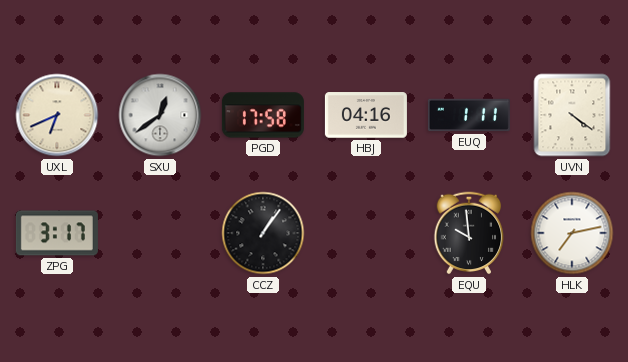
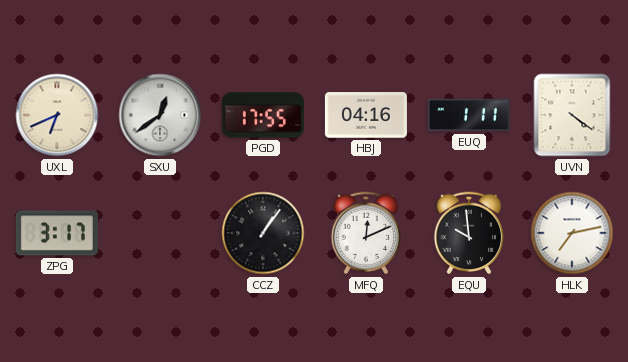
PGD: 17:58 -> 17:55 (263, 115)
MFQ: none -> 12:11 (366, 233)
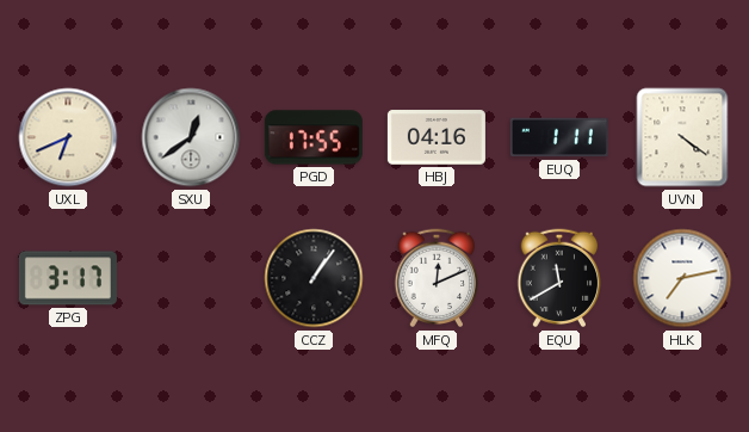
EQU: 9:59 -> 11:40 (559, 278)
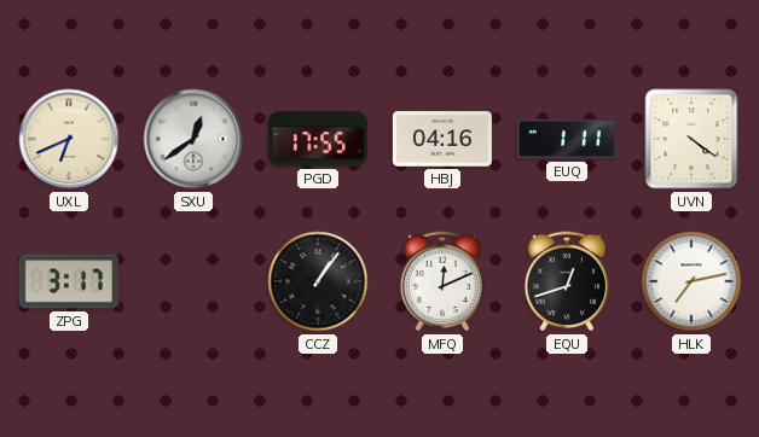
EQU: 11:40 -> 12:42 (567, 281)
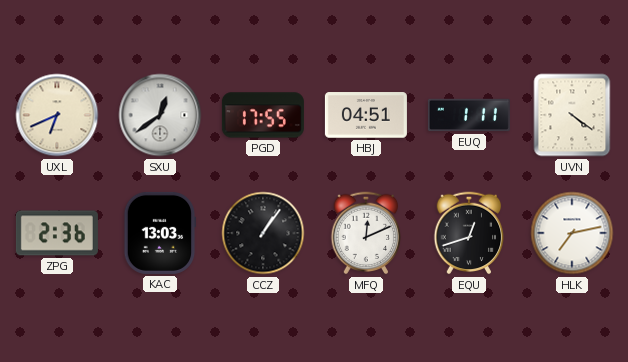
HBJ: 04:16 -> 04:51 (366, 115)
ZPG: 3:17 -> 2:36 (57, 233)
KAC: none -> 13:03 (160, 233)
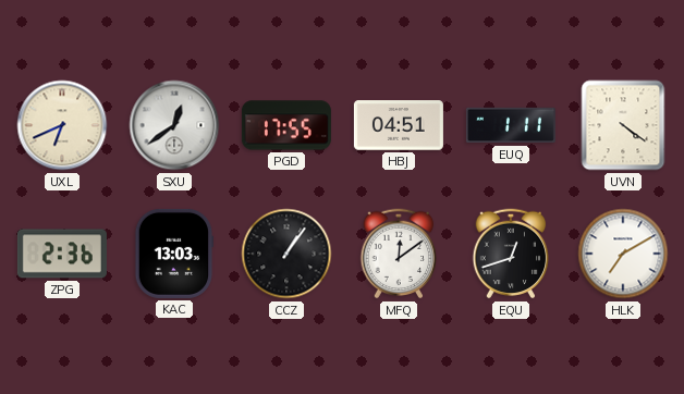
MFQ: 12:11 -> 12:09 (399, 254)
HLK: 7:13 -> 7:10 (623, 254)
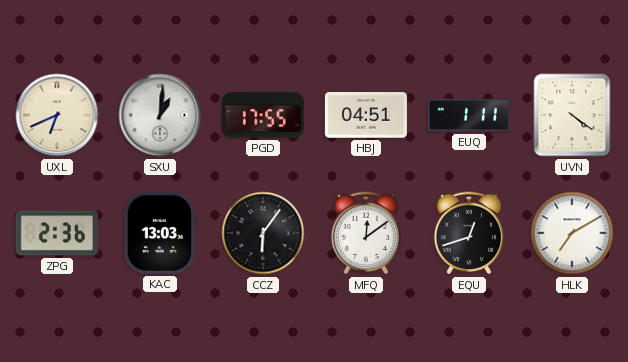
SXU: 12:39 -> 1:01 (160, 115)
CCZ: 1:06 -> 6:06 (263, 233)
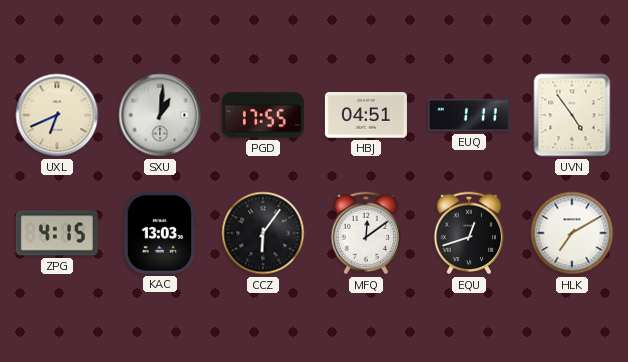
UVN: 4:21 -> 4:54 (572, 115)
ZPG: 2:36 -> 4:15 (57, 233)
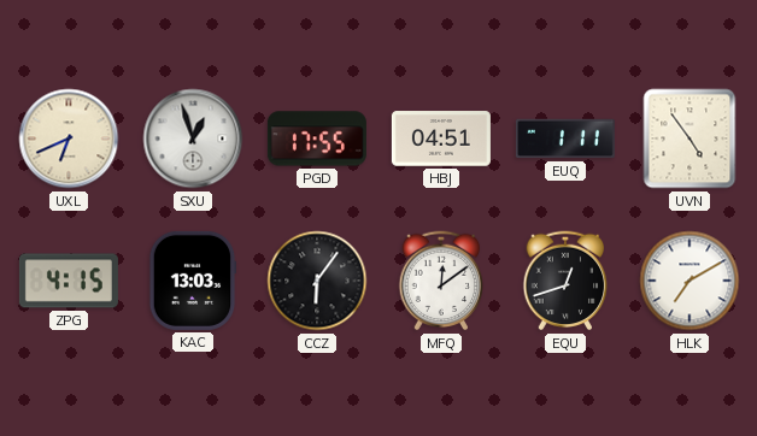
SXU: 1:01 -> 12:57 (193, 139)
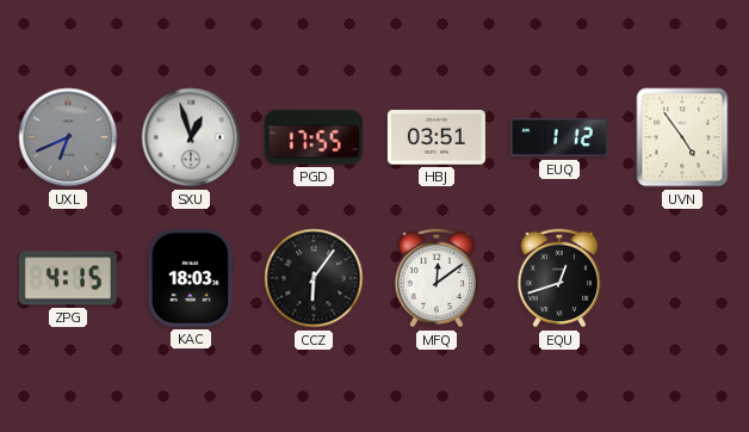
UXL dial: cream -> grey (68, 137)
HBJ: 04:51 -> 03:51 (437, 137)
EUQ: 1:11 -> 1:12 (559, 137)
KAC: 13:03 -> 18:03 (191, 278)
HLK: 7:10 -> none (689, 281)
